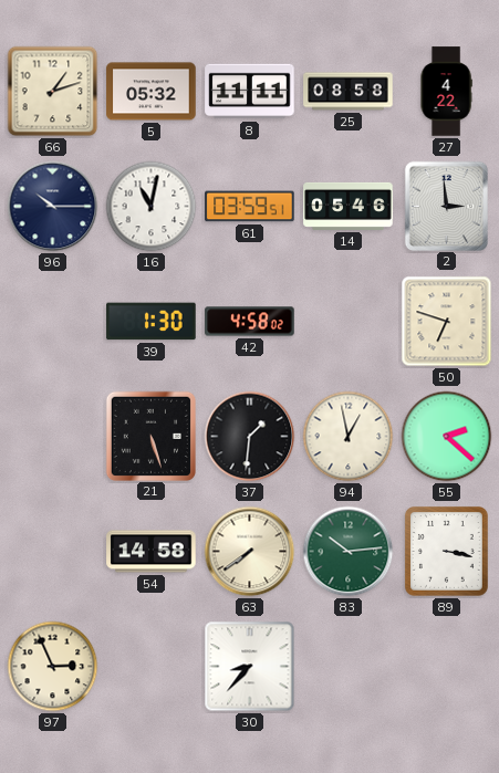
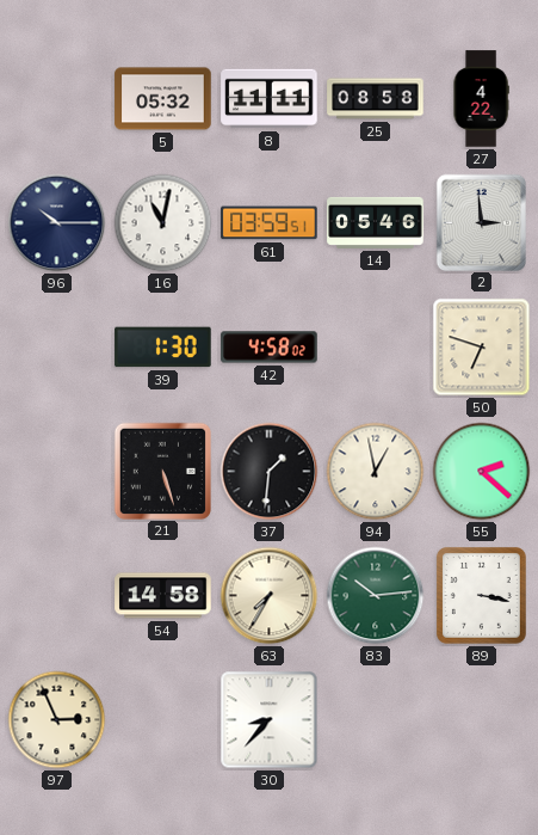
66: 1:12 -> none (53, 92)
63: 7:39 -> 7:35 (270, 596)
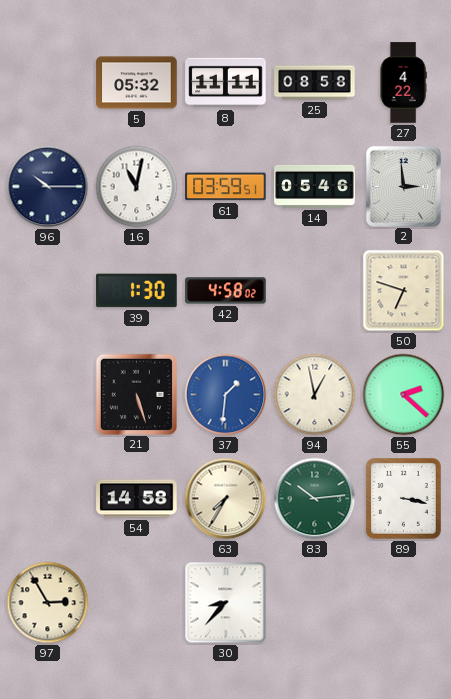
37 dial: black -> blue (226, 395)
97: 2:56 -> 2:55 (48, 603)
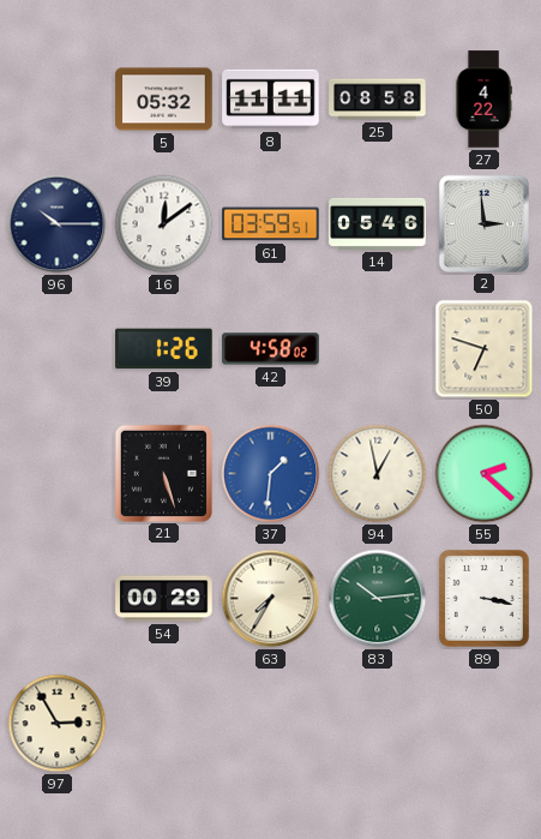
16: 11:02 -> 12:09 (164, 224)
39: 1:30 -> 1:26 (164, 349)
54: 14:58 -> 00:29 (164, 599)
30: 8:37 -> none (226, 603)
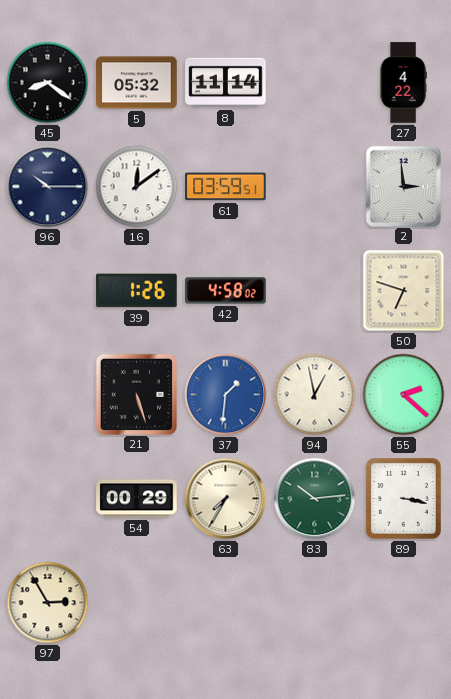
45: none -> 8:21 (48, 83)
8: 11:11 -> 11:14 (226, 83)
25: 08:58 -> none (378, 100)
14: 05:46 -> none (378, 223)
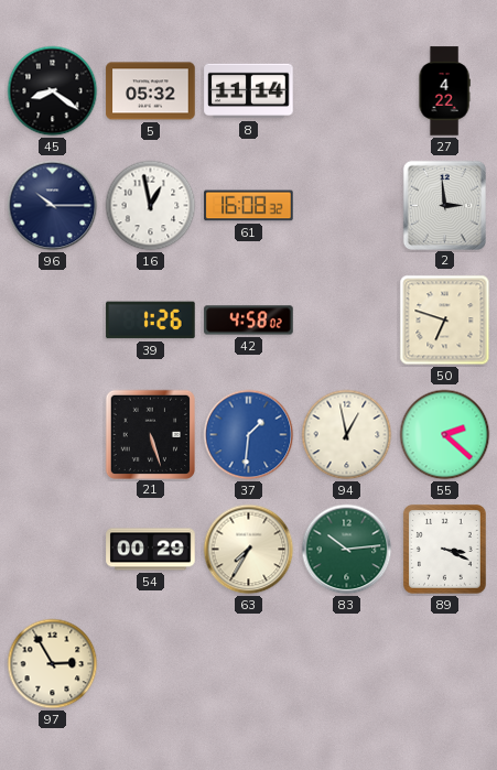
16: 12:09 -> 12:58 (151, 206)
61: 03:59 -> 16:08 (249, 206)
89: 3:17 -> 3:19 (444, 550)
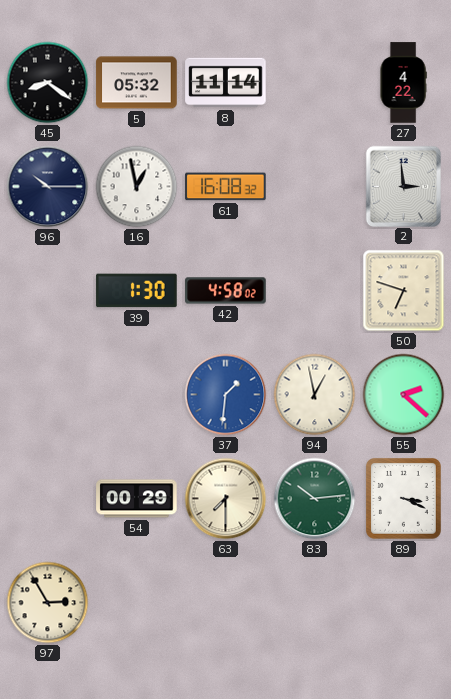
39: 1:26 -> 1:30 (137, 291)
21: 5:27 -> none (150, 434)
63: 7:35 -> 7:30 (226, 499)
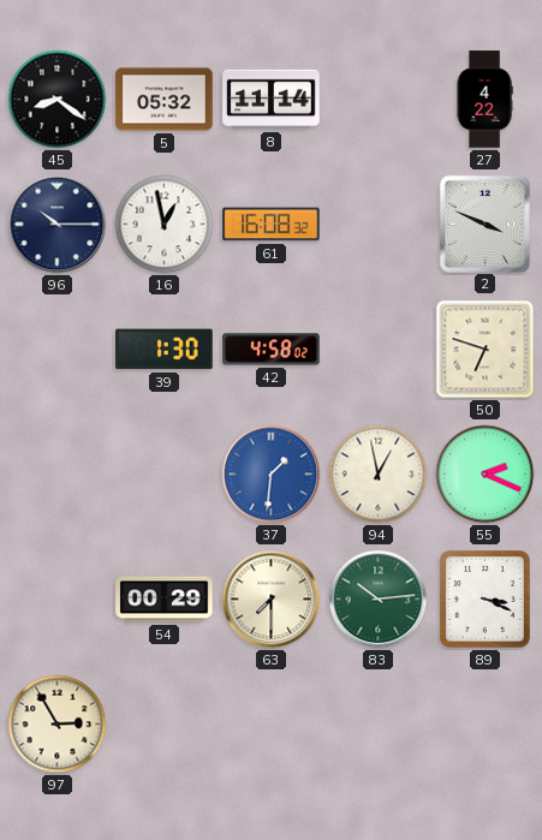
2: 2:59 -> 3:49 (484, 224)
55: 2:22 -> 2:19 (486, 475)
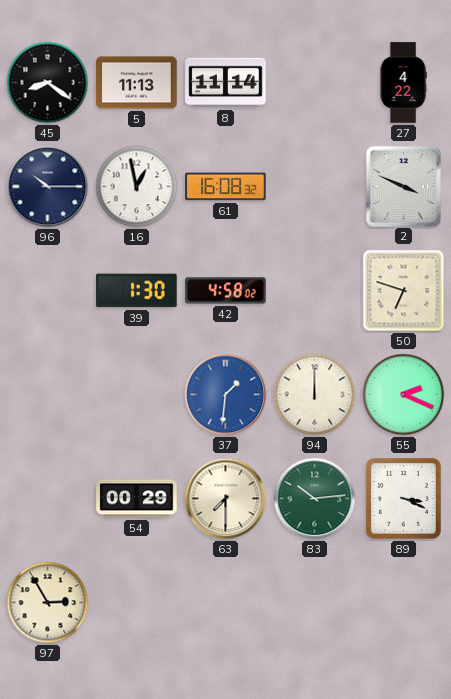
5: 05:32 -> 11:13 (137, 83)
94: 12:58 -> 12:00 (315, 395)
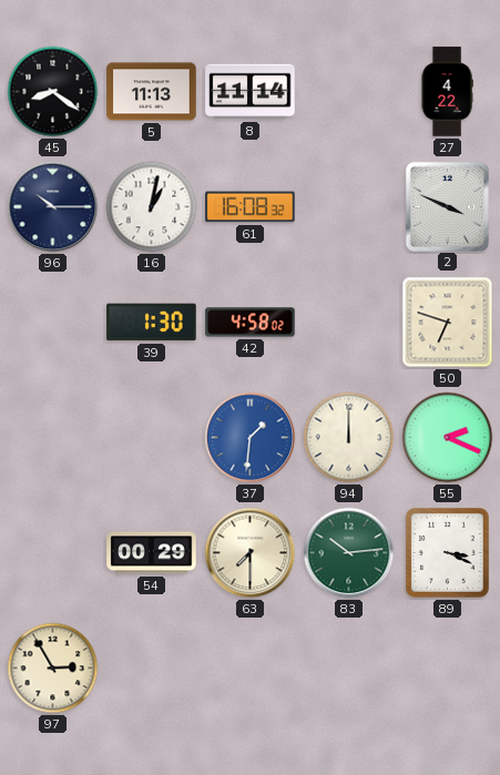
16: 12:58 -> 1:02 (152, 207)
